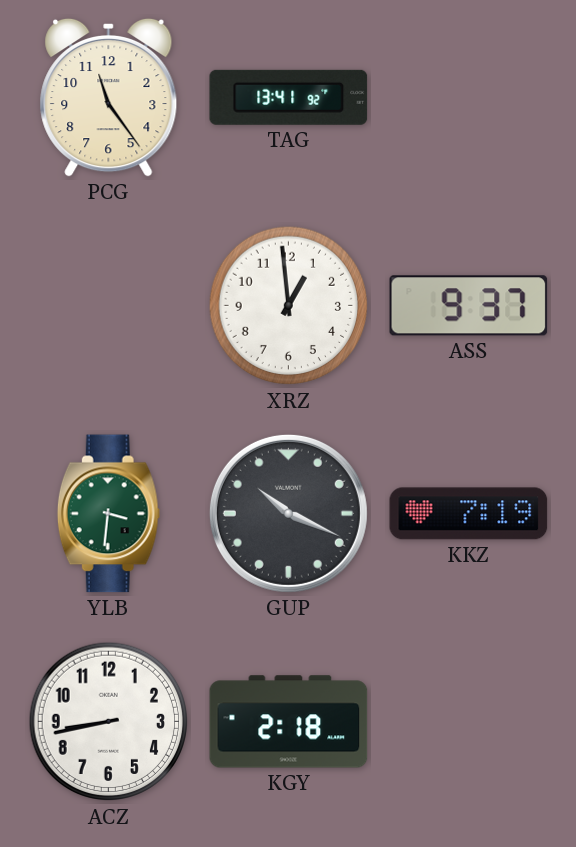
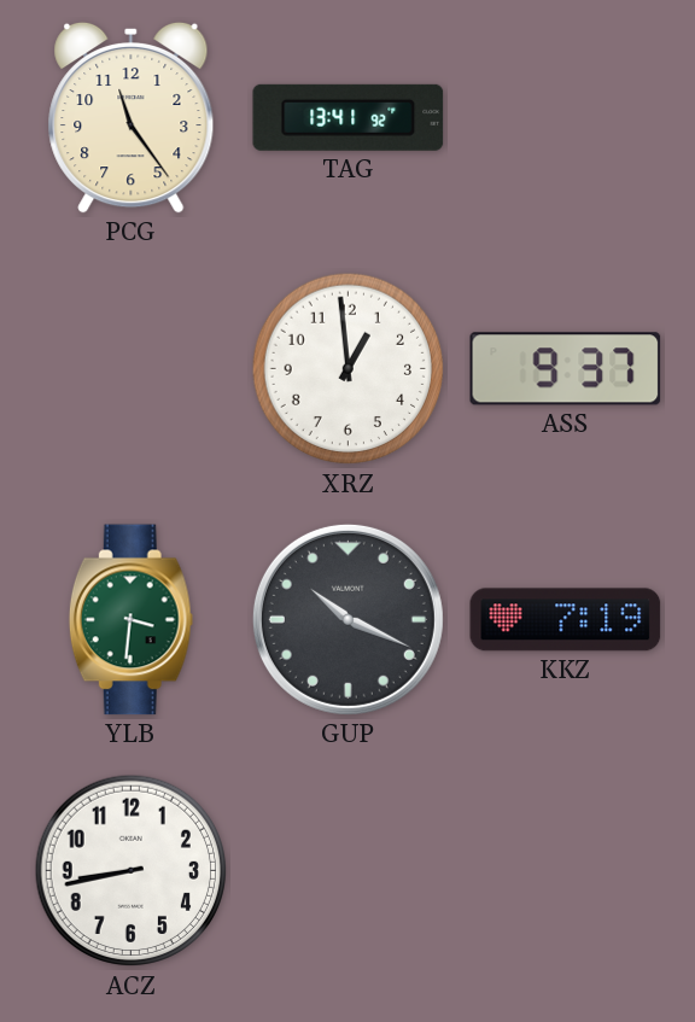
KGY: 2:18 -> none (289, 722)
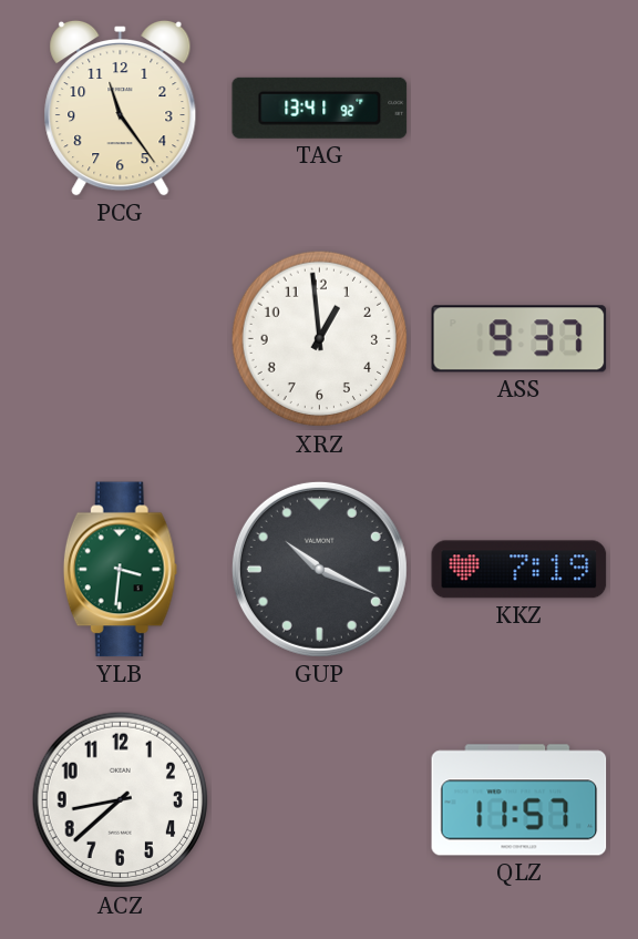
ACZ: 8:43 -> 8:38 (121, 800)
QLZ: none -> 11:57 (519, 800)
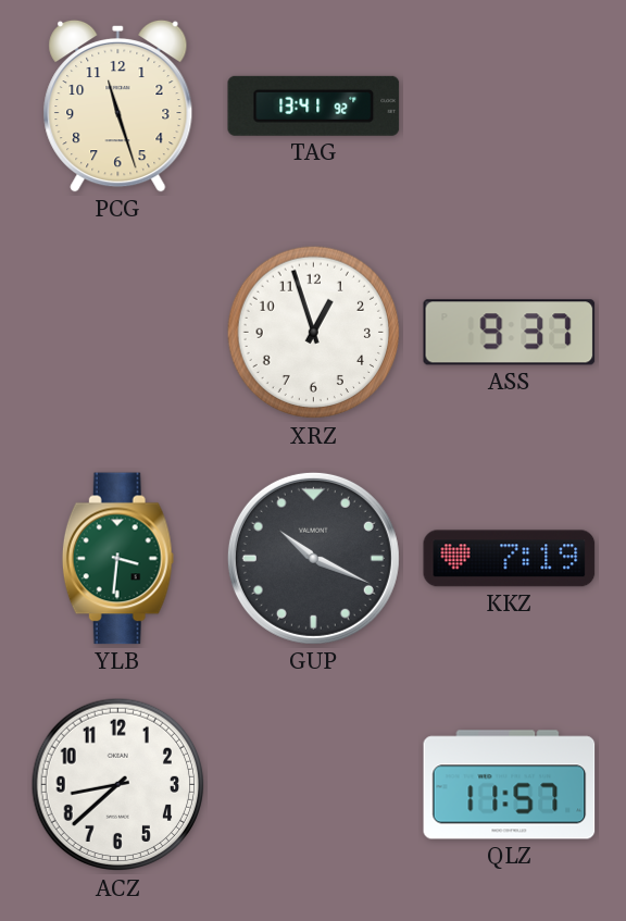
PCG: 11:24 -> 11:27 (118, 105)
XRZ: 12:59 -> 12:57 (314, 333)
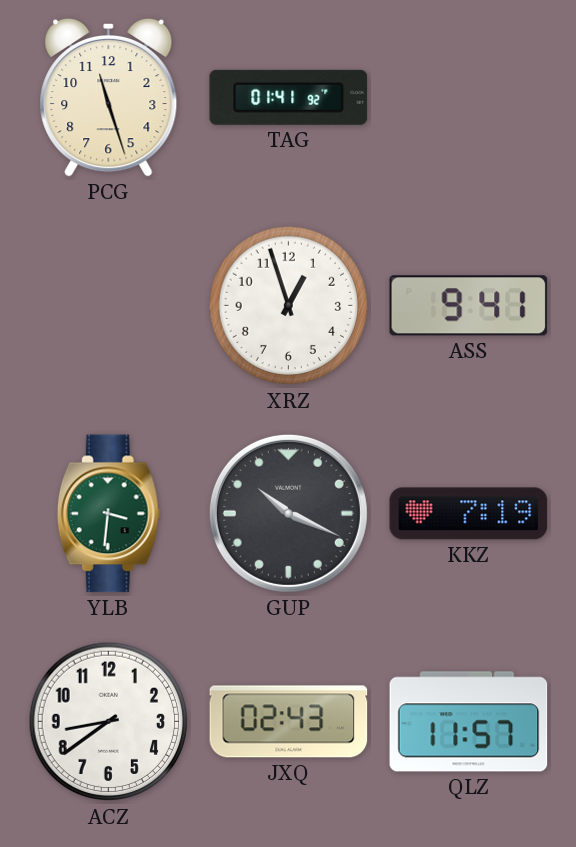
TAG: 13:41 -> 01:41 (289, 97)
ASS: 9:37 -> 9:41 (469, 306)
ACZ: 8:38 -> 8:39 (109, 722)
JXQ: none -> 02:43 (289, 722)
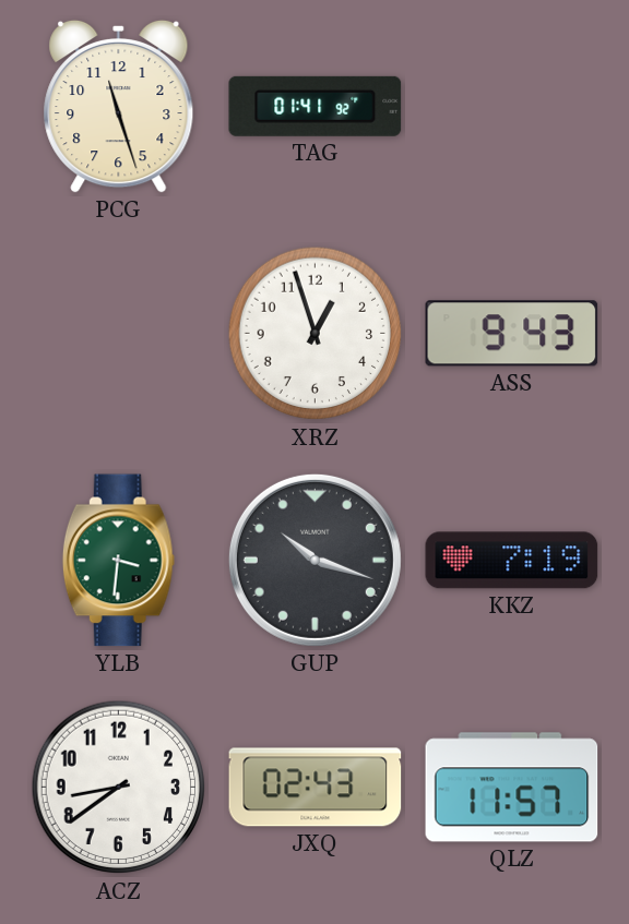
ASS: 9:41 -> 9:43 (512, 334)
GUP: 10:19 -> 10:18 (314, 560)
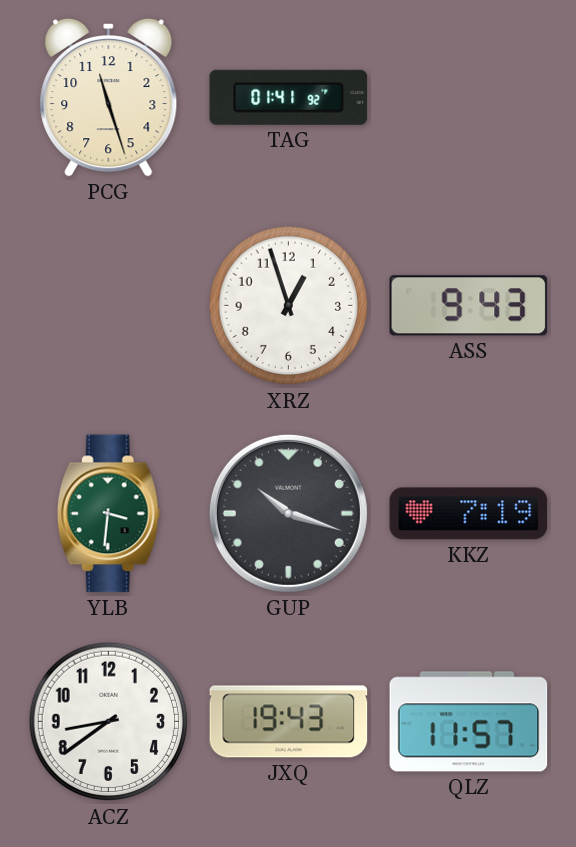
JXQ: 02:43 -> 19:43 (289, 722)
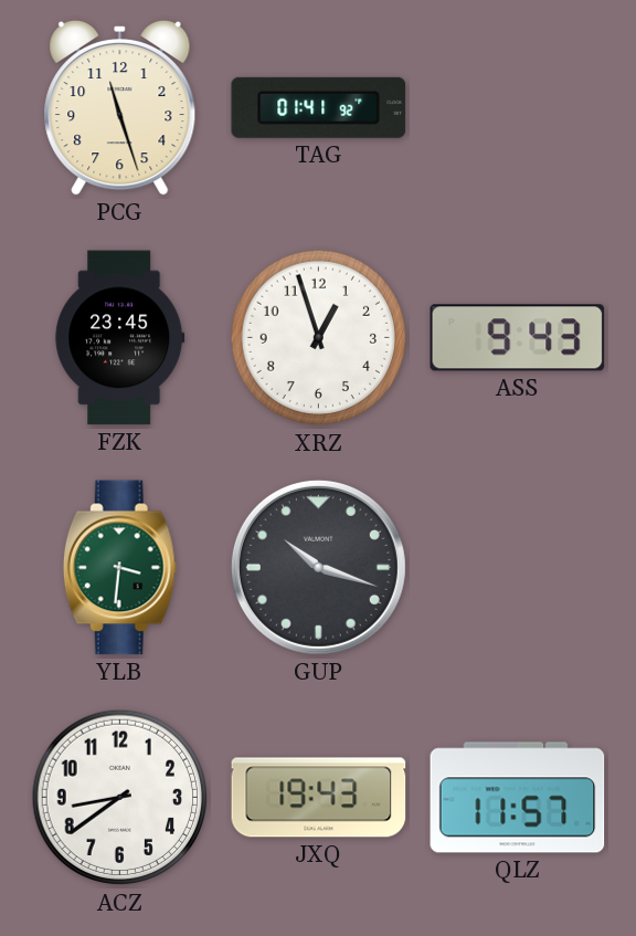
FZK: none -> 23:45 (120, 338)
KKZ: 7:19 -> none (469, 514)
